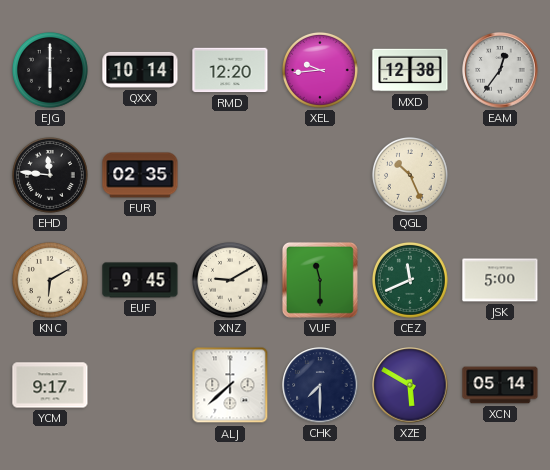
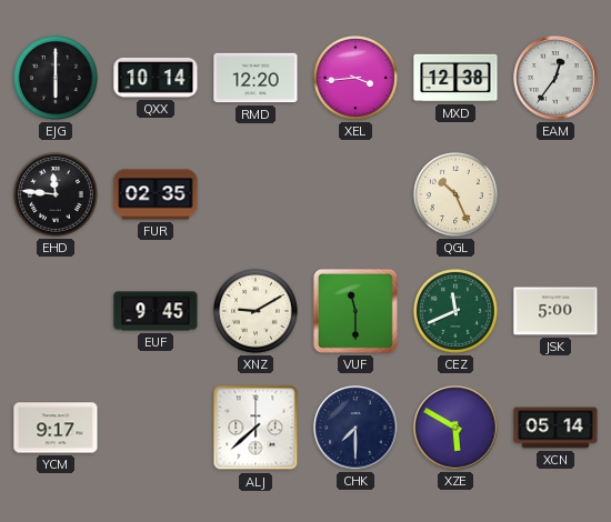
XEL: 9:44 -> 3:44 (355, 78)
KNC: 6:10 -> none (50, 280)
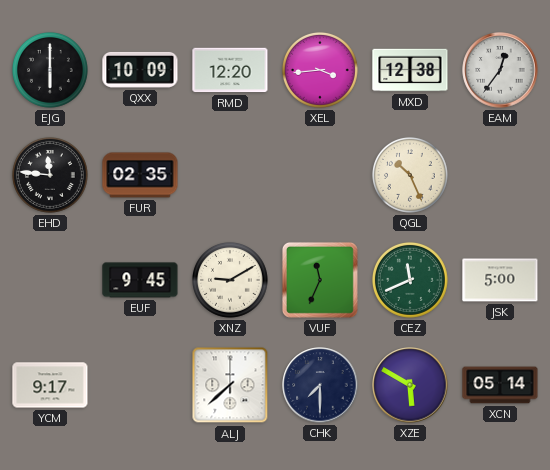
QXX: 10:14 -> 10:09 (140, 70)
VUF: 11:30 -> 11:34 (320, 280)
